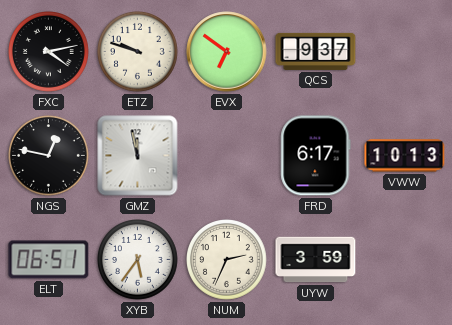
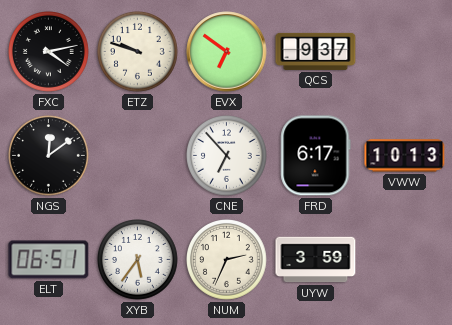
NGS: 12:47 -> 12:09 (49, 156)
GMZ: 11:58 -> none (138, 156)
CNE: none -> 6:53 (227, 156)
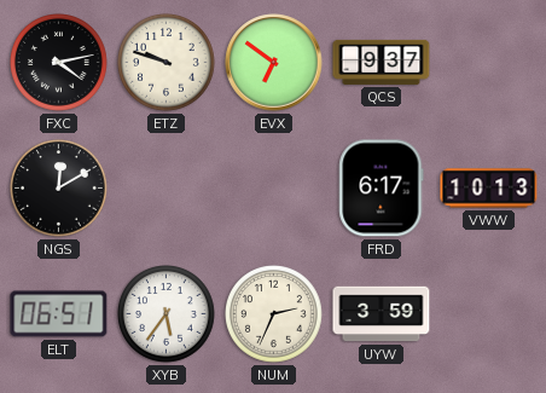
NGS: 12:09 -> 12:10 (59, 189)
CNE: 6:53 -> none (227, 156)
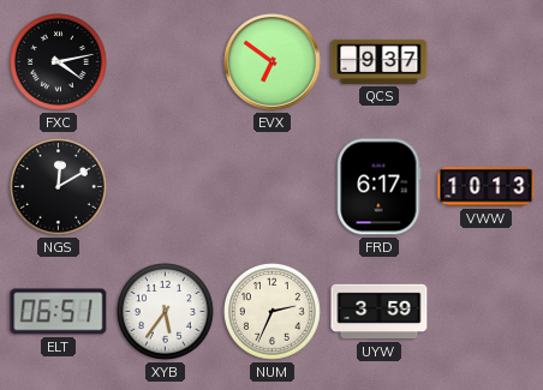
ETZ: 9:48 -> none (167, 63)
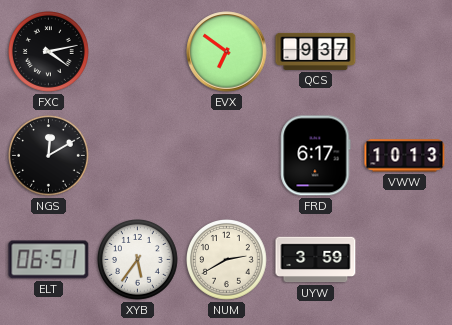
NUM: 2:34 -> 2:40 (227, 260)
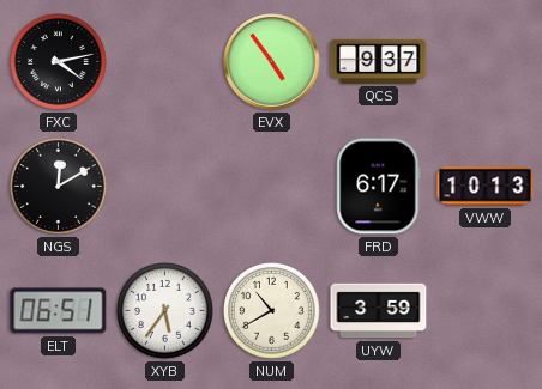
EVX: 6:51 -> 4:54 (272, 62)
NUM: 2:40 -> 10:40 (272, 311)
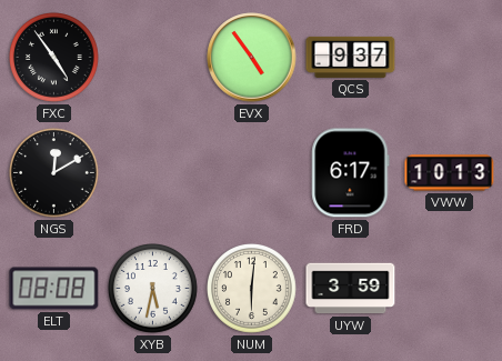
FXC: 4:13 -> 4:54 (54, 58)
ELT: 06:51 -> 08:08 (54, 289)
XYB: 5:36 -> 5:32 (153, 289)
NUM: 10:40 -> 6:01 (252, 289)
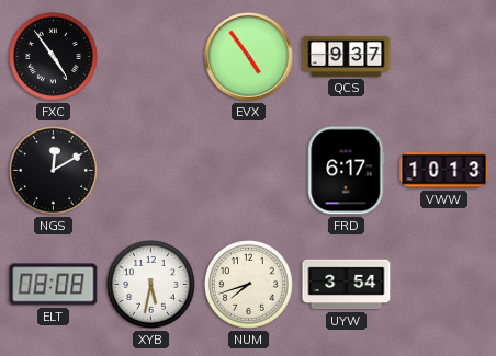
NUM: 6:01 -> 7:42 (249, 285)
UYW: 3:59 -> 3:54 (347, 285)
